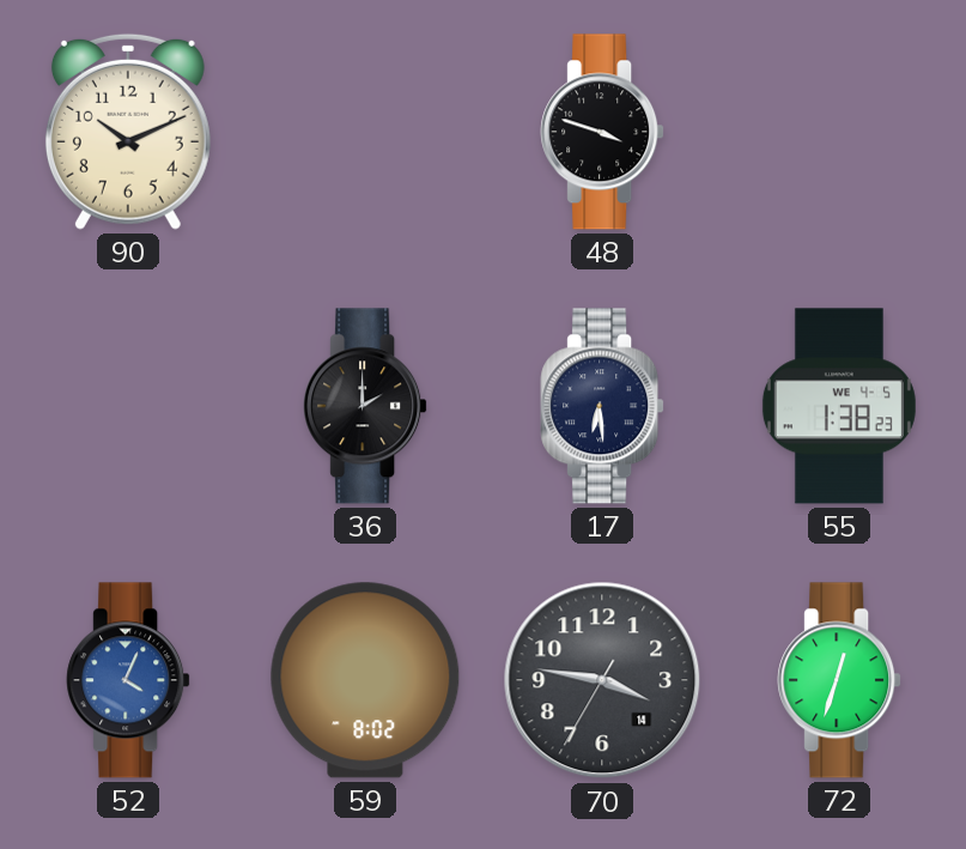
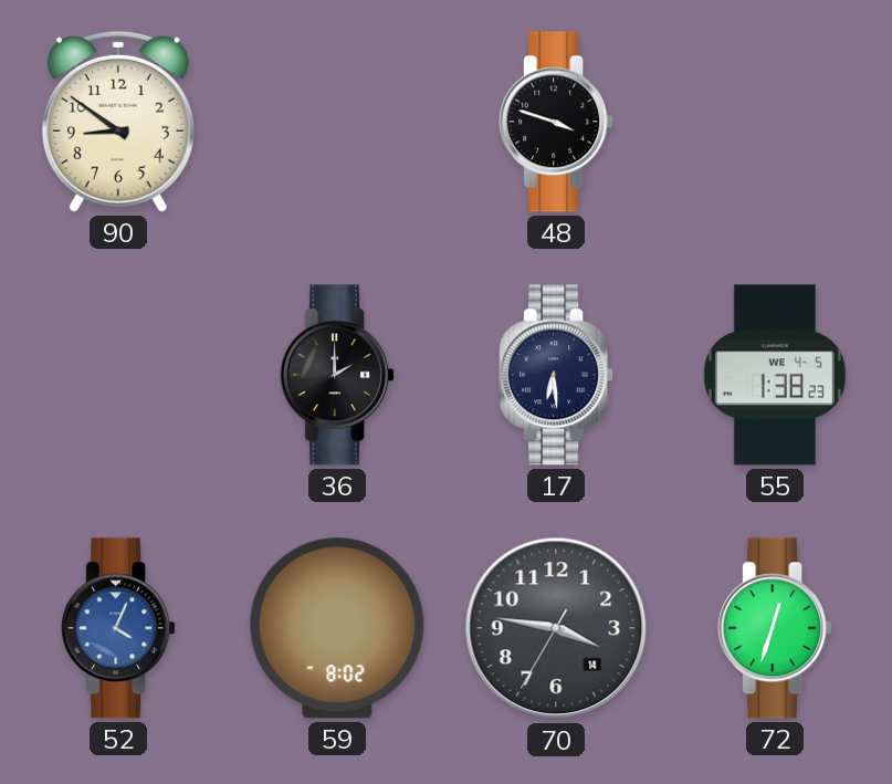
90: 10:11 -> 8:51 (118, 122)
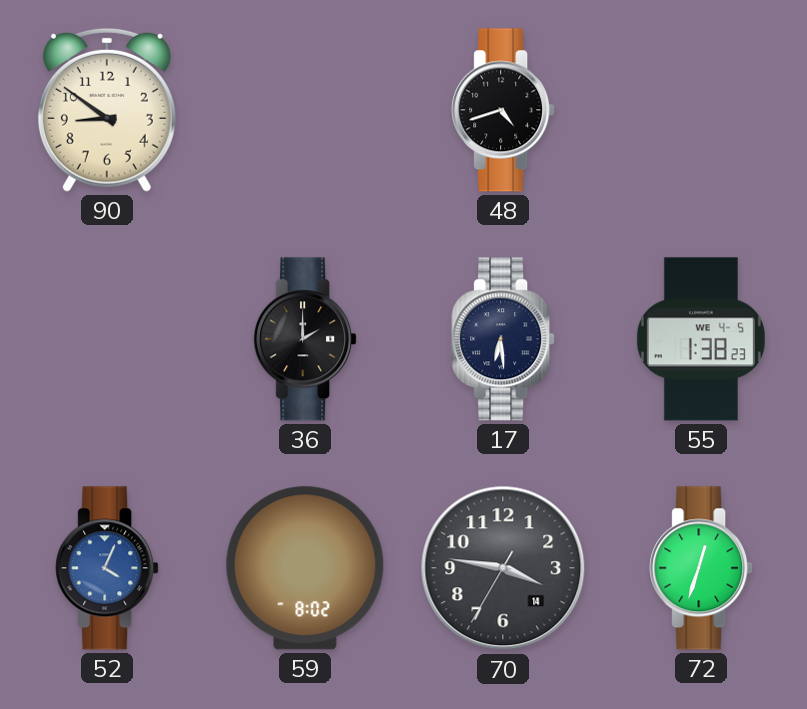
48: 3:48 -> 4:42 (503, 110)
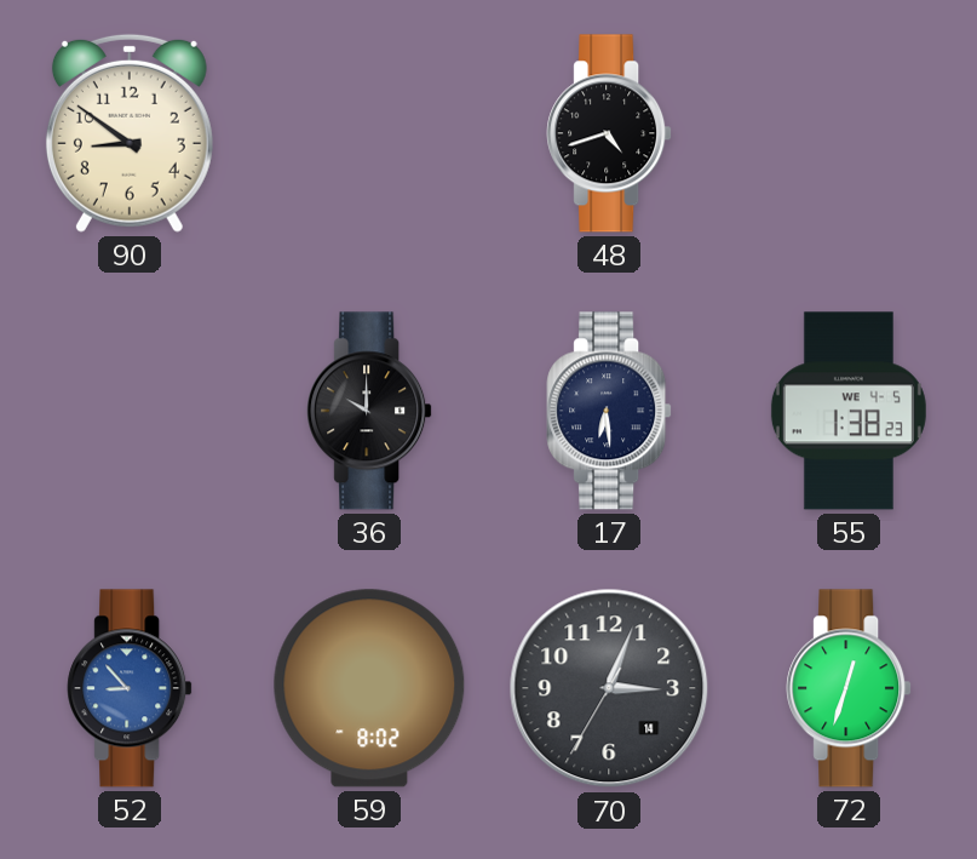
36: 2:00 -> 10:00 (369, 411)
52: 4:04 -> 8:53 (130, 688)
70: 3:46 -> 3:03 (609, 688)
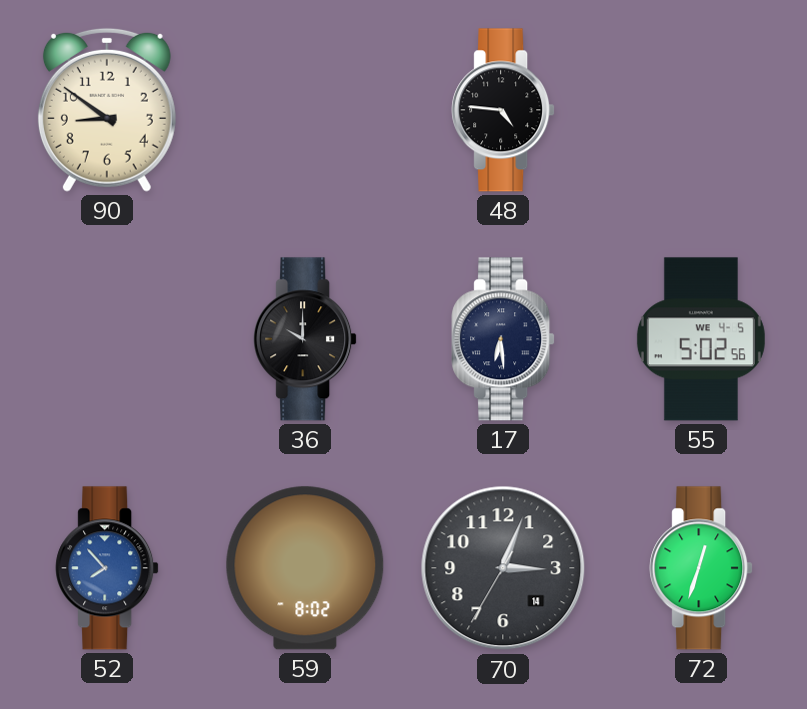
48: 4:42 -> 4:46 (503, 110)
55: 1:38 -> 5:02 (701, 339)
52: 8:53 -> 7:53 (107, 568)
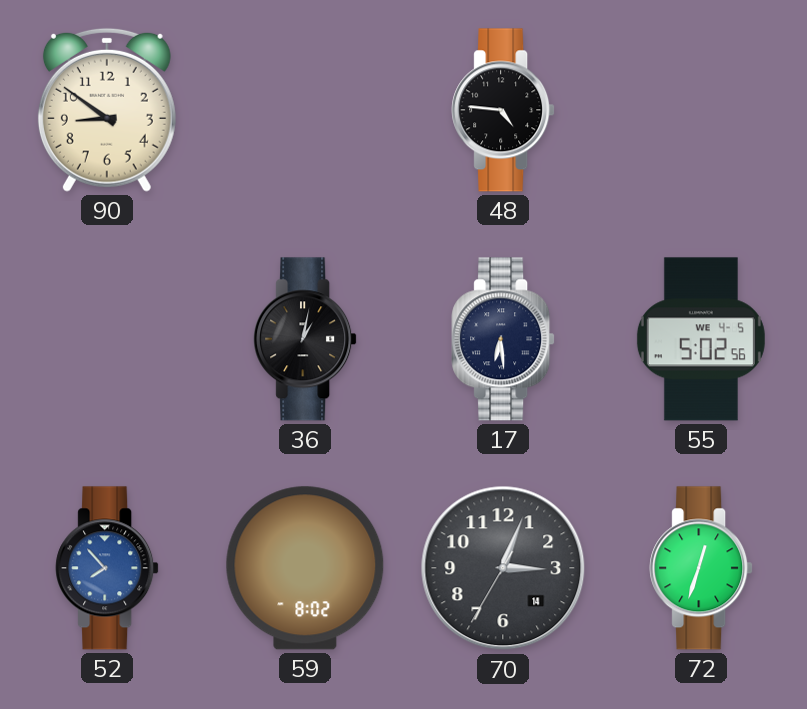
36: 10:00 -> 1:02 (305, 339)
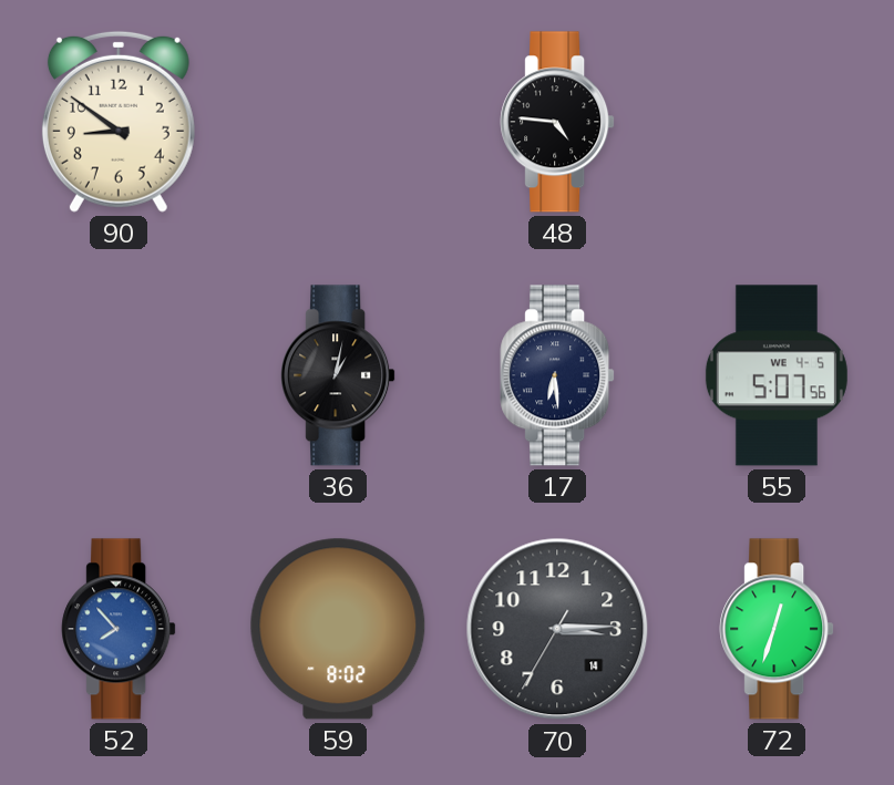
55: 5:02 -> 5:07 (777, 375)
70: 3:03 -> 3:14 (557, 629)
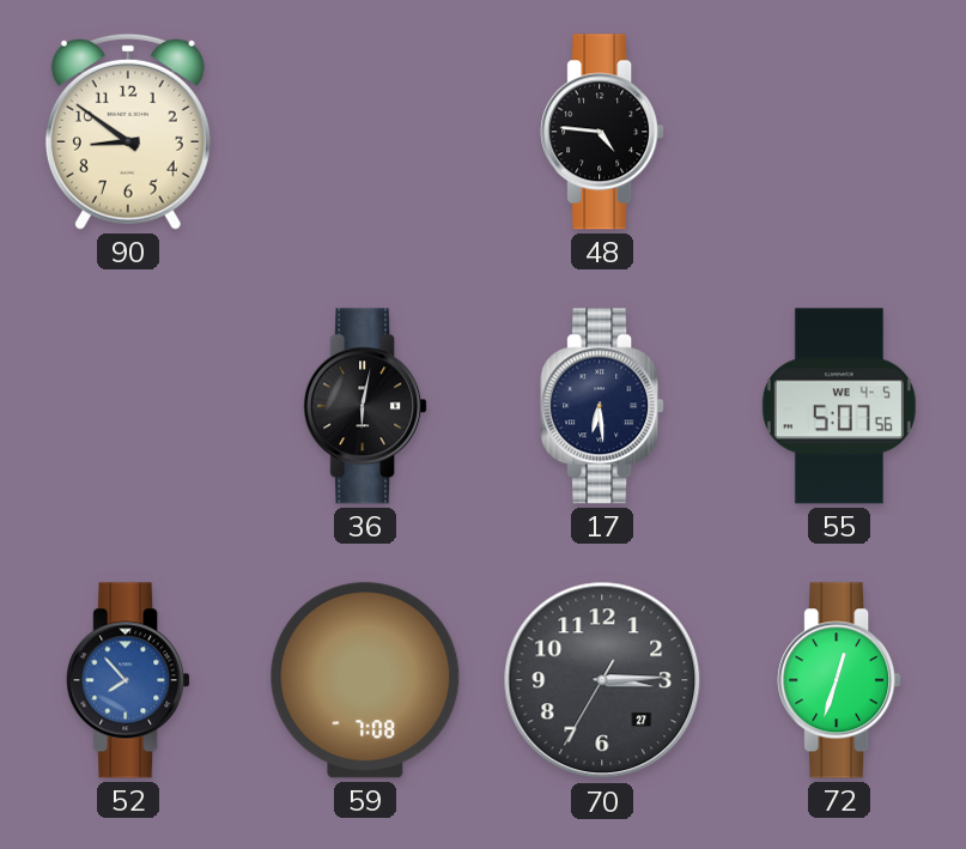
36: 1:02 -> 6:02 (365, 406)
59: 8:02 -> 7:08 (365, 680)
70 date: 14 -> 27 (602, 680)
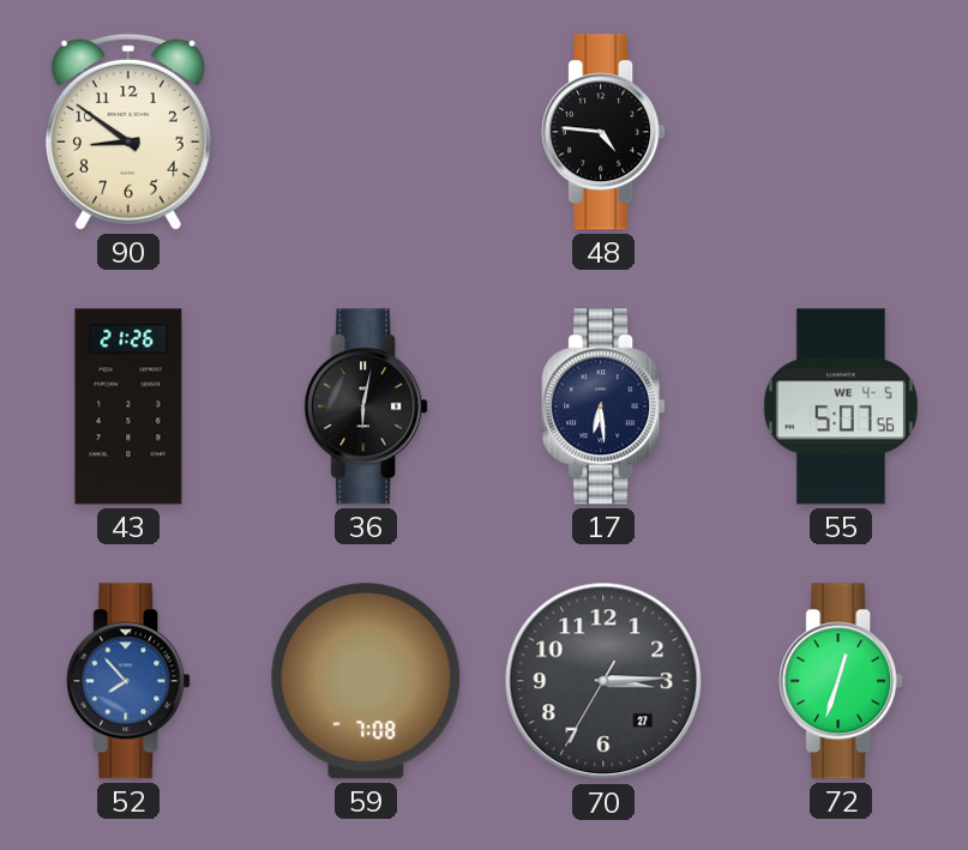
43: none -> 21:26 (128, 406)
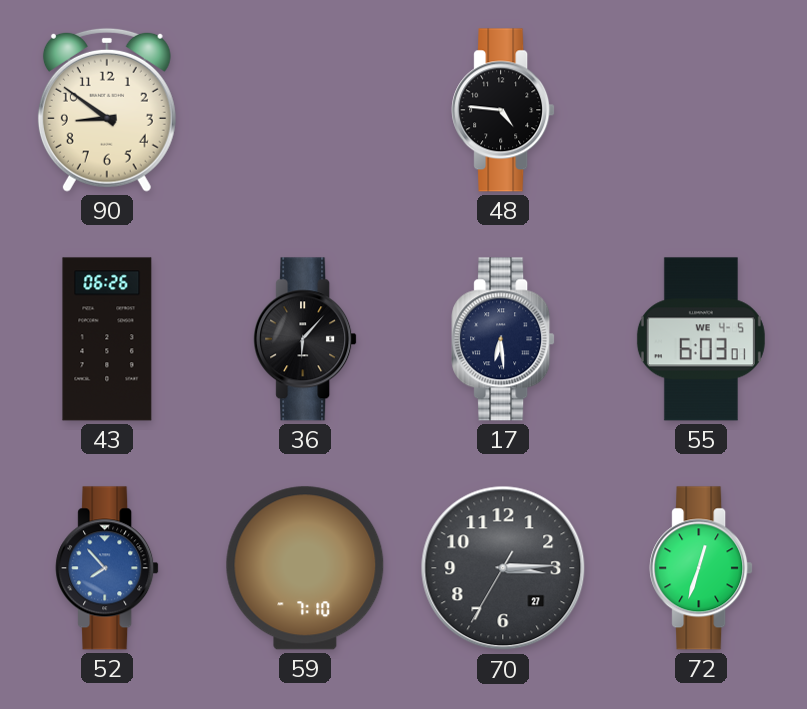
43: 21:26 -> 06:26 (107, 339)
36: 6:02 -> 6:07 (305, 339)
55: 5:07 -> 6:03 (701, 339)
59: 7:08 -> 7:10 (305, 568)
